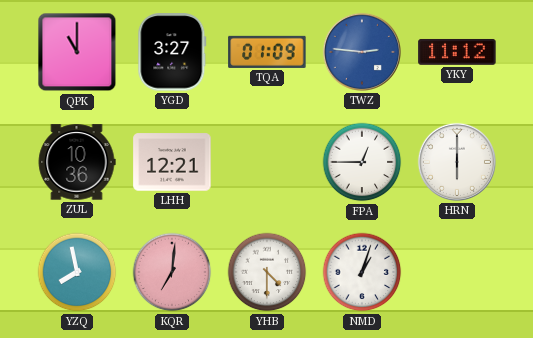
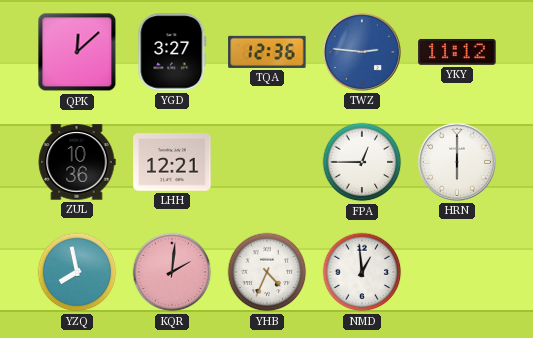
QPK: 11:00 -> 12:08 (77, 52)
TQA: 01:09 -> 12:36 (267, 52)
KQR: 7:01 -> 2:01 (172, 272)
YHB: 4:30 -> 4:34 (267, 272)
NMD: 1:03 -> 12:59 (362, 272)
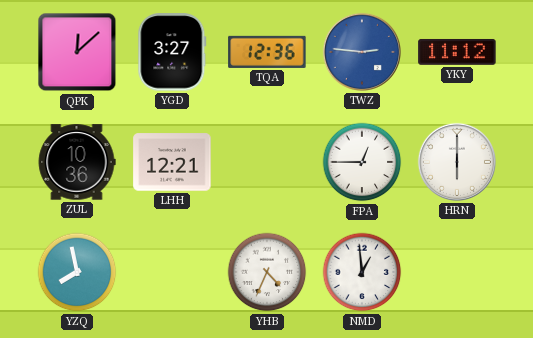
KQR: 2:01 -> none (172, 272)
